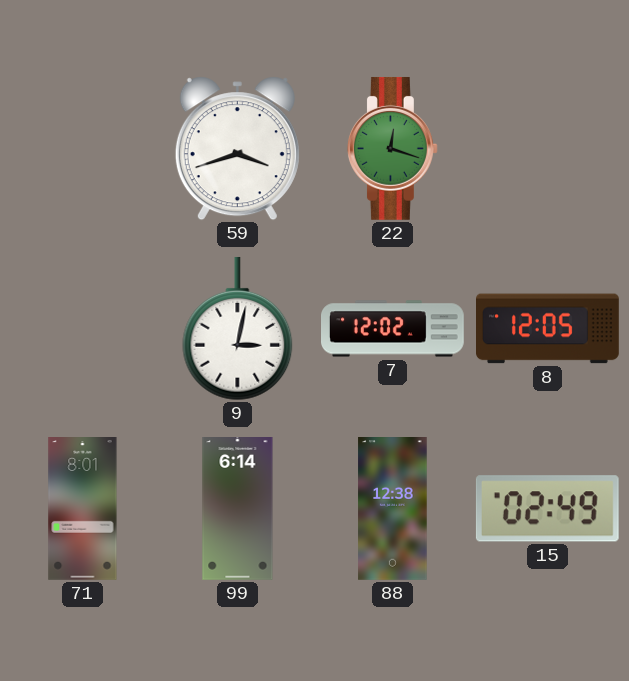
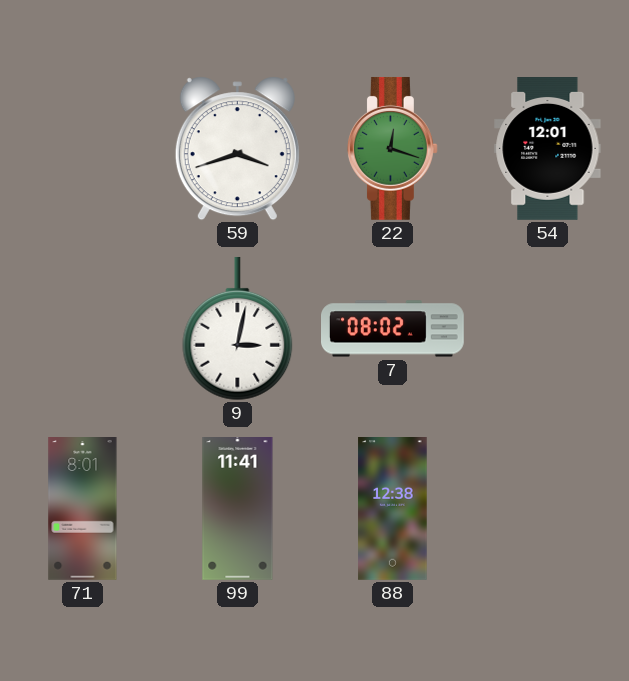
54: none -> 12:01 (548, 149)
7: 12:02 -> 08:02 (393, 329)
8: 12:05 -> none (548, 329)
99: 6:14 -> 11:41 (238, 509)
15: 02:49 -> none (547, 509)
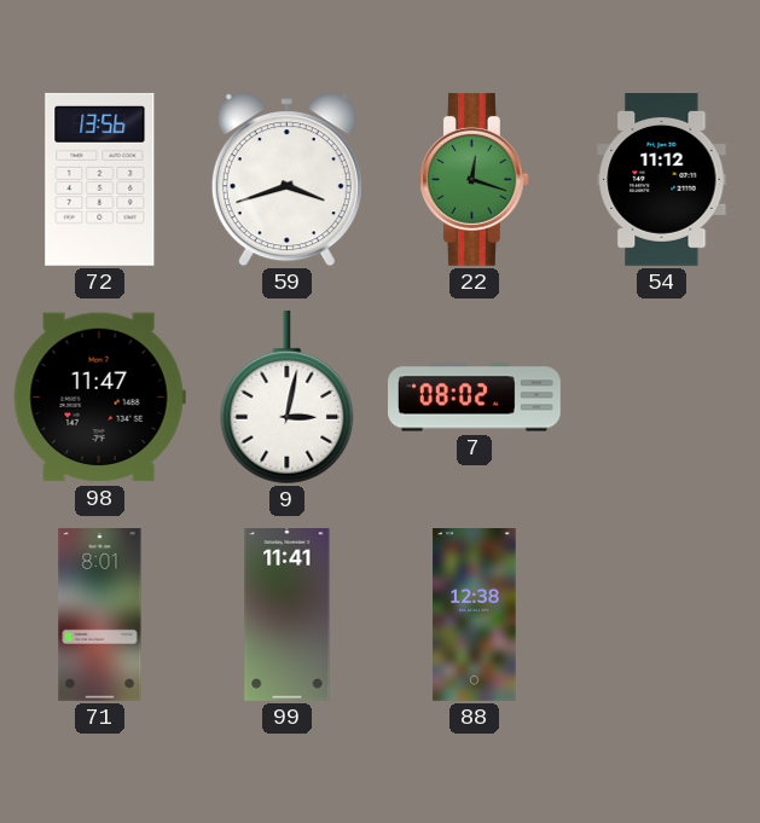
72: none -> 13:56 (100, 179)
54: 12:01 -> 11:12 (662, 180)
98: none -> 11:47 (99, 398)
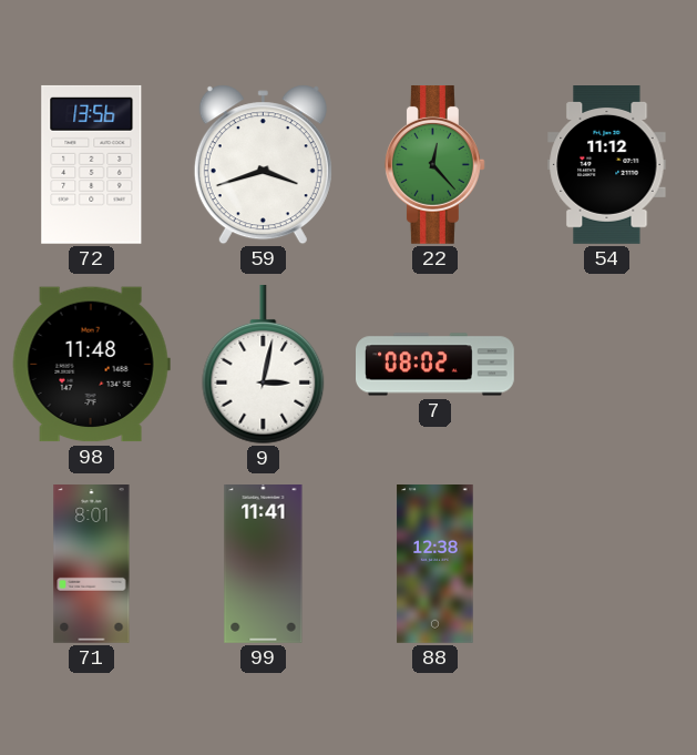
22: 12:18 -> 12:23 (434, 164)
98: 11:47 -> 11:48 (91, 365)
